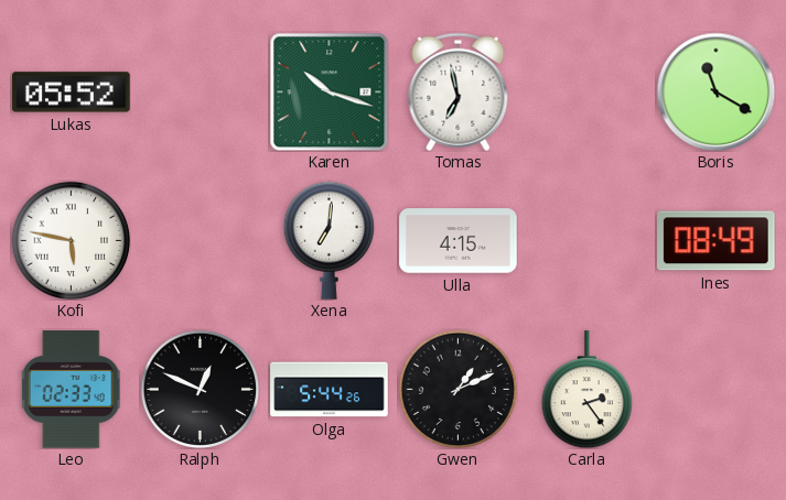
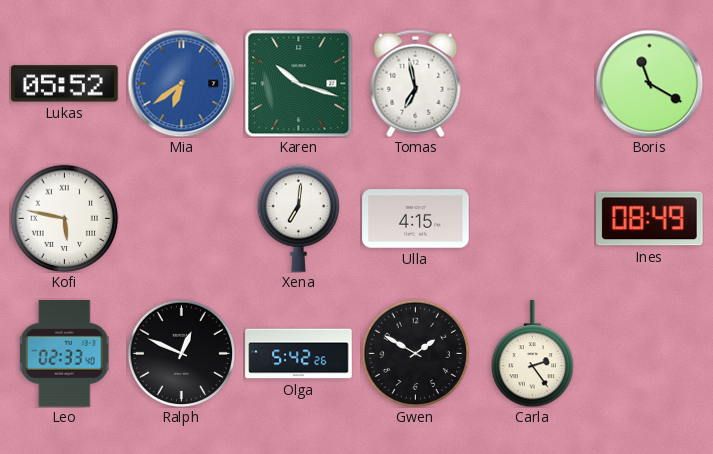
Mia: none -> 6:39 (181, 83)
Olga: 5:44 -> 5:42 (299, 354)
Gwen: 1:11 -> 1:50 (415, 353)
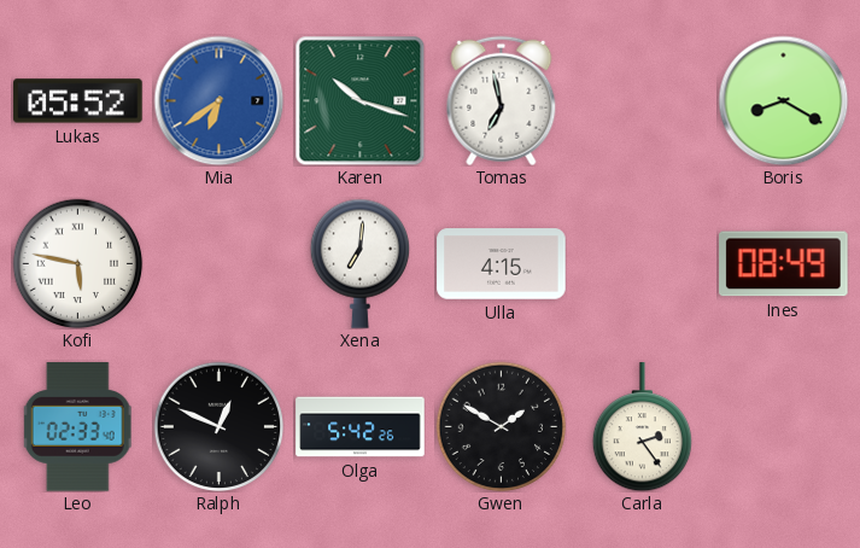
Boris: 11:20 -> 8:20 (783, 100)
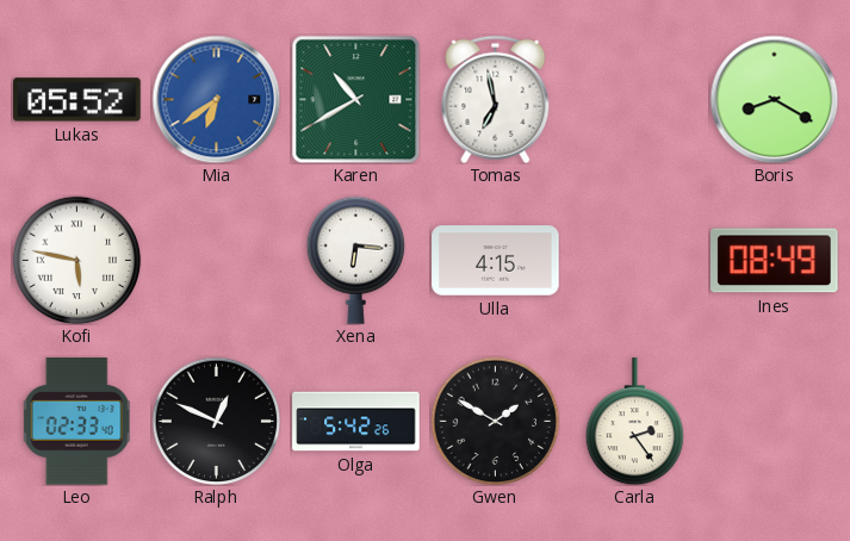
Karen: 10:18 -> 10:40 (355, 99)
Xena: 7:01 -> 6:16 (355, 260)
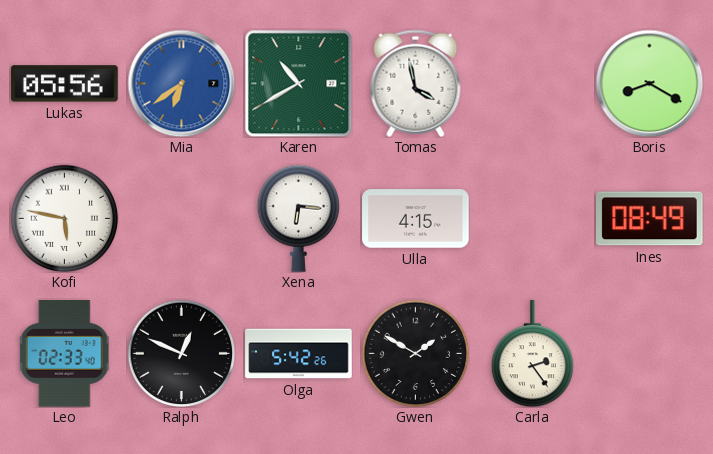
Lukas: 05:52 -> 05:56 (65, 84)
Tomas: 6:58 -> 3:58 (416, 83)
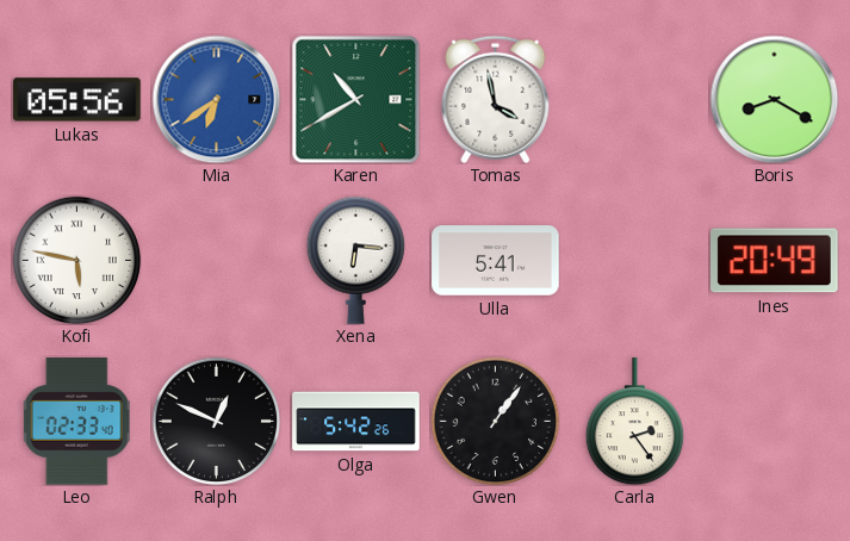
Ulla: 4:15 -> 5:41 (496, 261)
Ines: 08:49 -> 20:49 (775, 261)
Gwen: 1:50 -> 1:06 (495, 421)
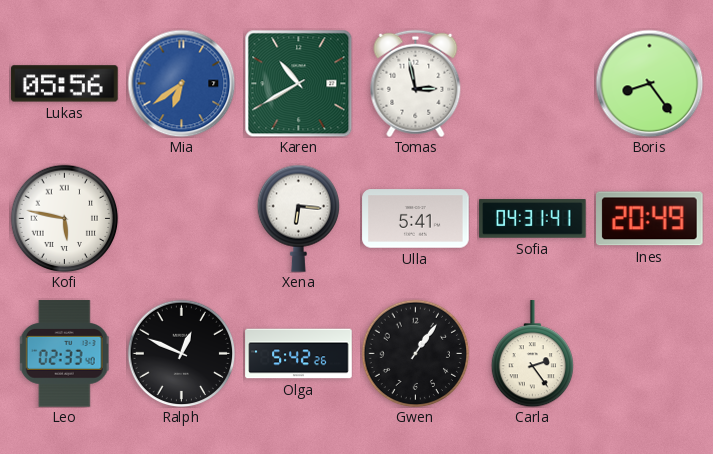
Tomas: 3:58 -> 2:58 (416, 83)
Boris: 8:20 -> 8:24 (649, 83)
Sofia: none -> 04:31 (533, 219)
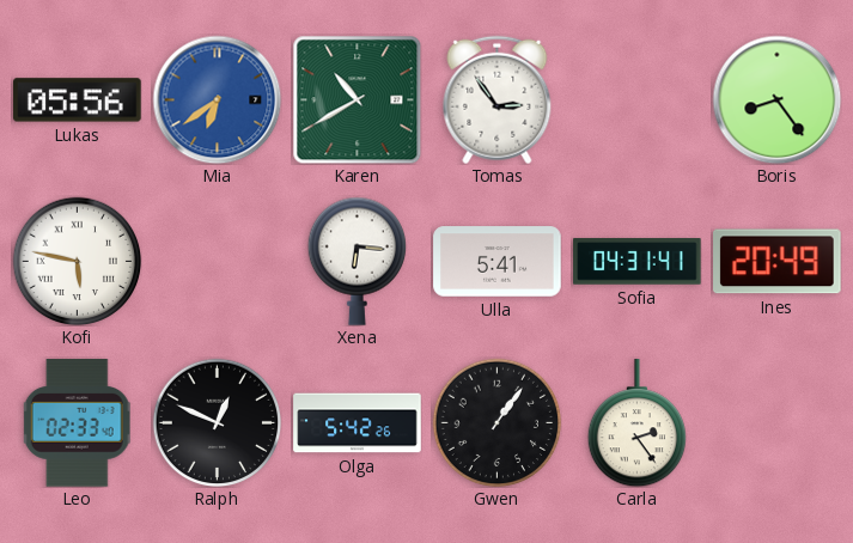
Tomas: 2:58 -> 2:54 (498, 99)
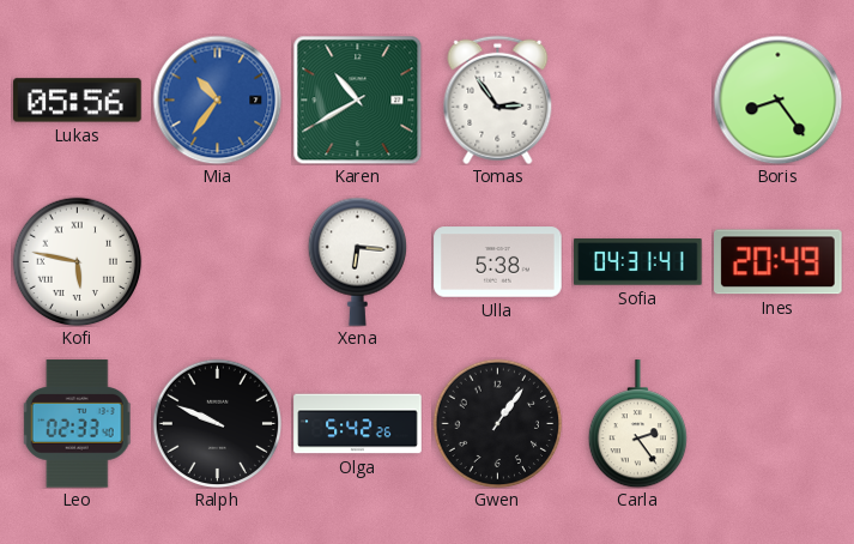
Mia: 6:39 -> 10:36 (217, 99)
Ulla: 5:41 -> 5:38 (498, 262)
Ralph: 12:49 -> 9:49 (217, 423)
